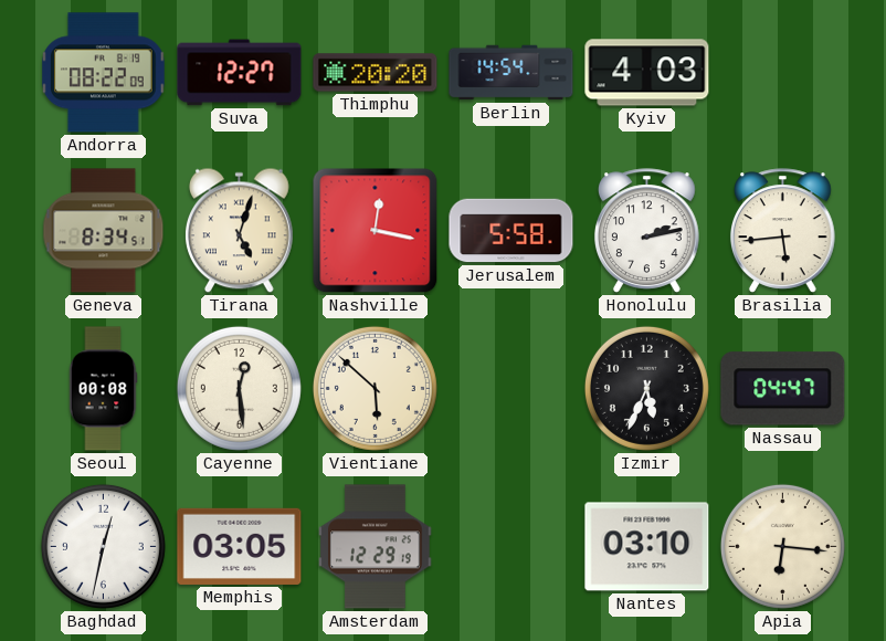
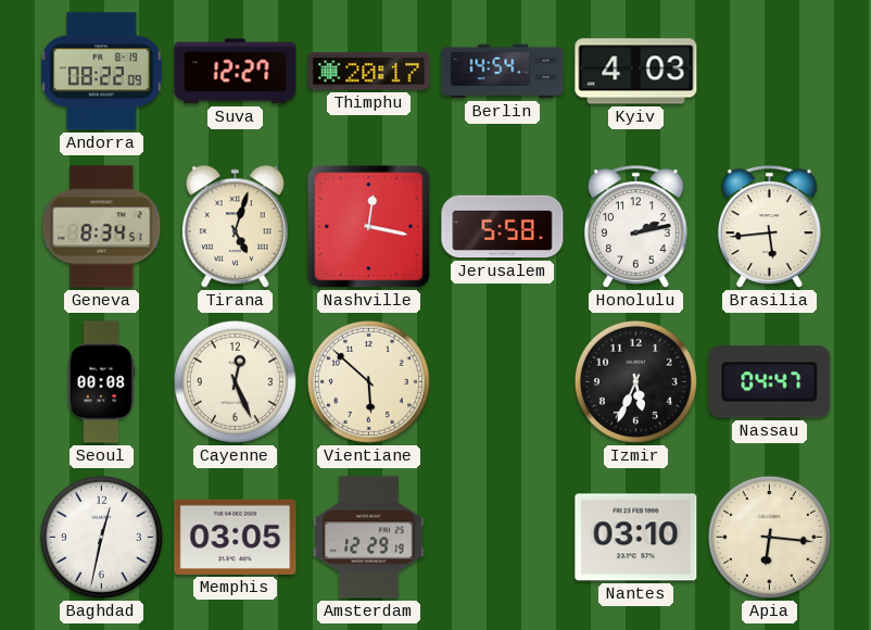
Thimphu: 20:20 -> 20:17 (369, 72)
Cayenne: 12:29 -> 12:26 (235, 381)
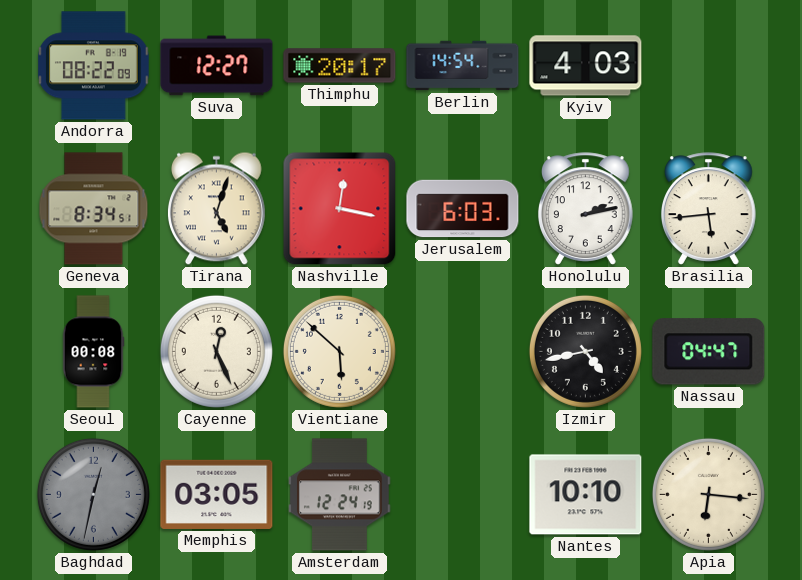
Jerusalem: 5:58 -> 6:03 (463, 209)
Izmir: 5:34 -> 4:43 (585, 351)
Baghdad dial: white -> grey (93, 494)
Amsterdam: 12:29 -> 12:24 (339, 495)
Nantes: 03:10 -> 10:10 (586, 495)
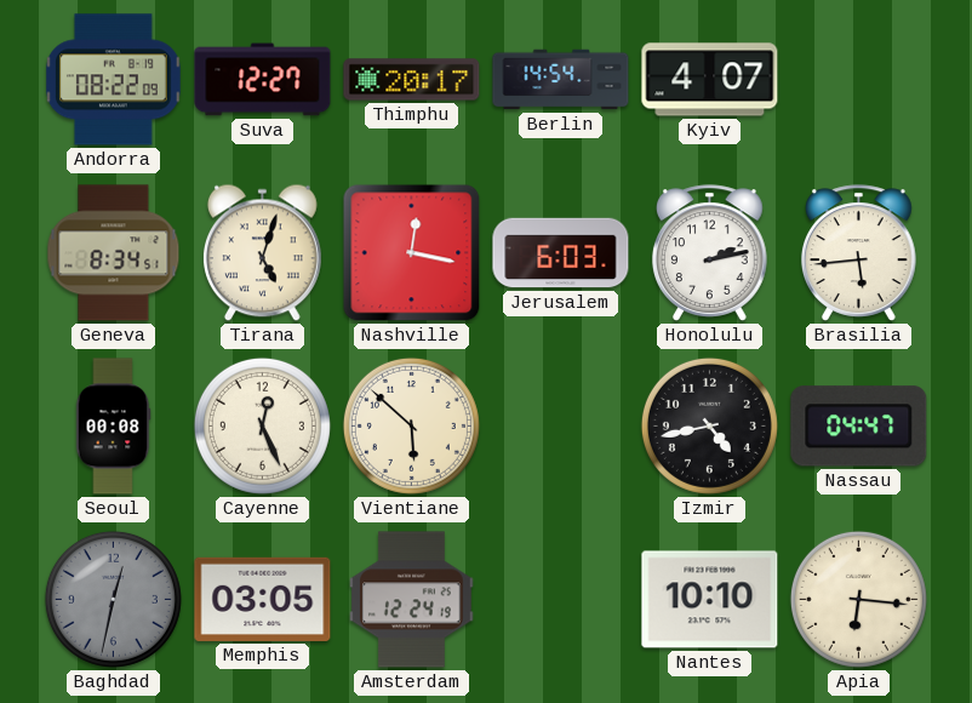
Kyiv: 4:03 -> 4:07 (710, 80)
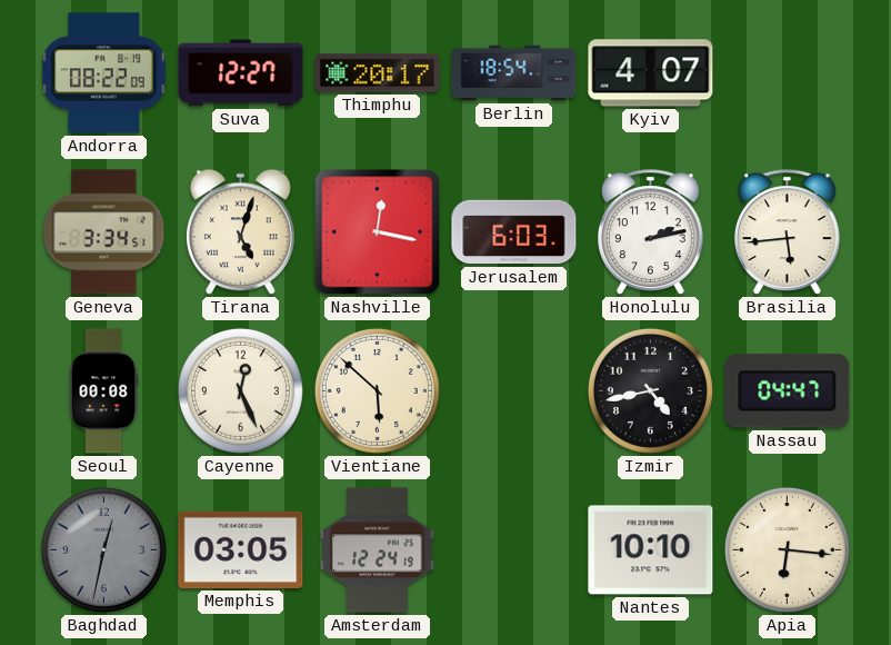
Berlin: 14:54 -> 18:54 (514, 73)
Geneva: 8:34 -> 3:34 (104, 232)
